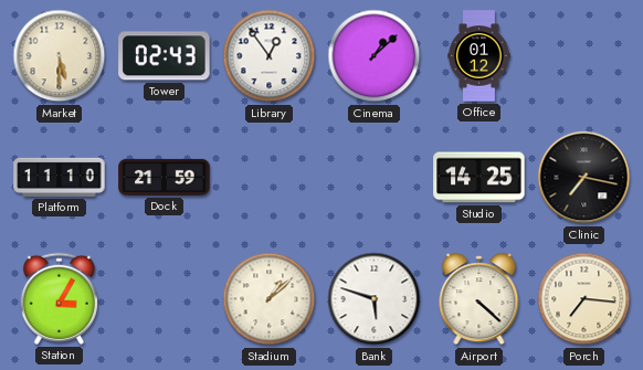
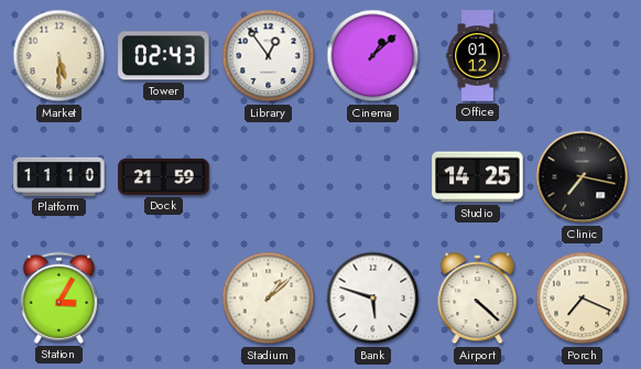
Porch: 7:16 -> 7:19 (583, 299)
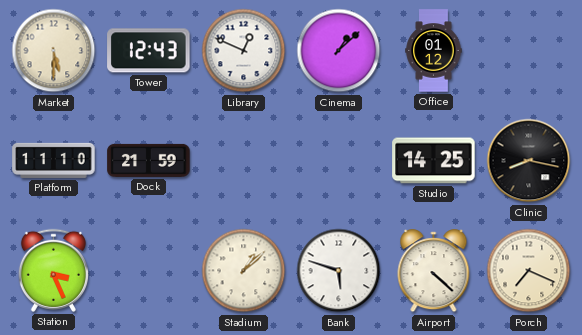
Tower: 02:43 -> 12:43 (149, 51)
Library: 12:54 -> 12:49 (244, 51)
Clinic: 7:17 -> 8:17 (529, 161)
Station: 3:05 -> 3:26 (53, 270)
